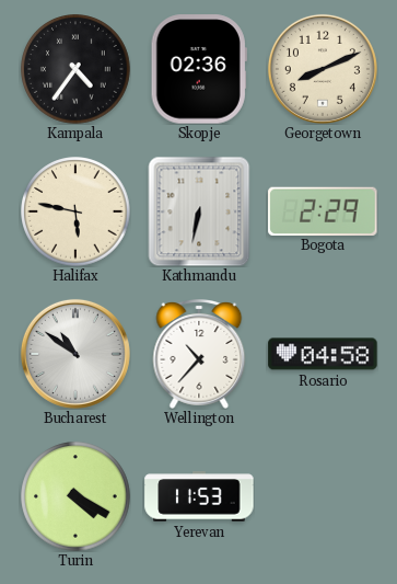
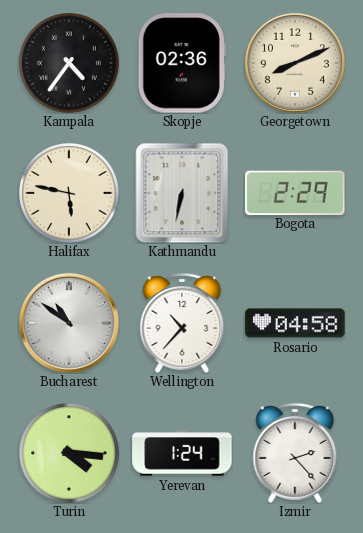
Turin: 4:20 -> 4:16 (69, 453)
Yerevan: 11:53 -> 1:24 (182, 453)
Izmir: none -> 2:23 (295, 454)
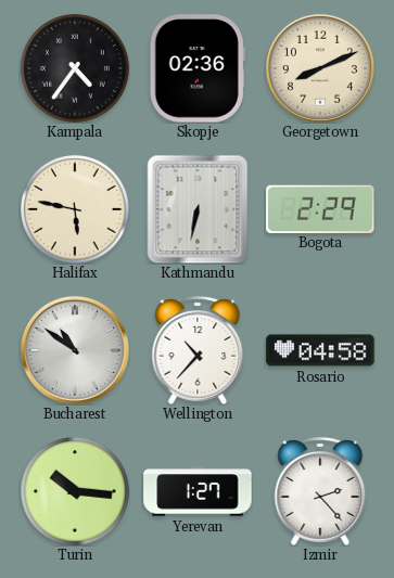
Turin: 4:16 -> 10:16 (75, 491)
Yerevan: 1:24 -> 1:27 (198, 491)
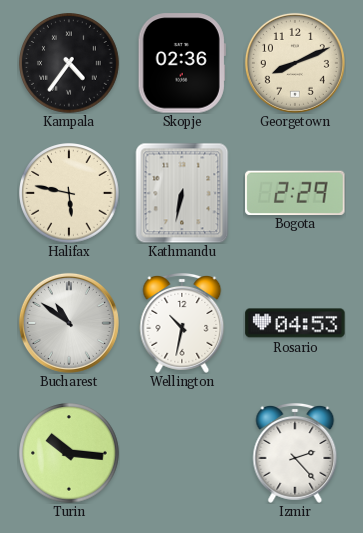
Wellington: 10:37 -> 10:32 (182, 324)
Rosario: 04:58 -> 04:53 (295, 323)
Yerevan: 1:27 -> none (198, 491)
